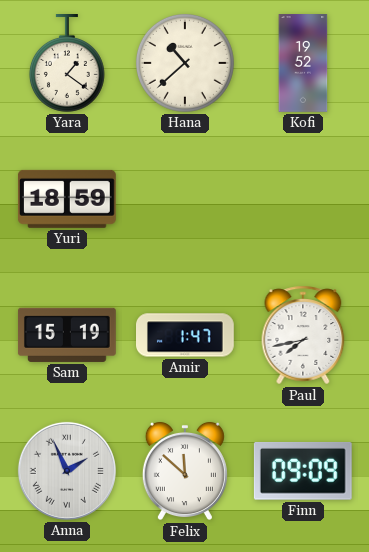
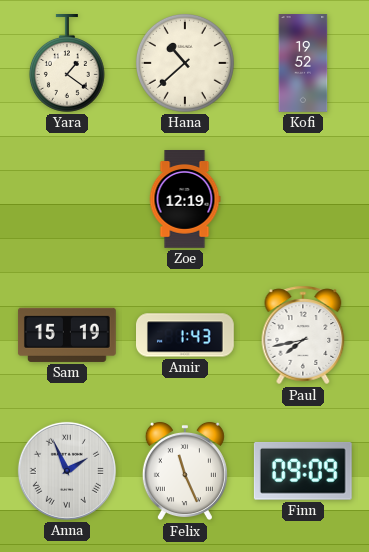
Yuri: 18:59 -> none (67, 199)
Zoe: none -> 12:19 (185, 200)
Amir: 1:47 -> 1:43 (186, 335)
Felix: 11:52 -> 11:26 (185, 471)
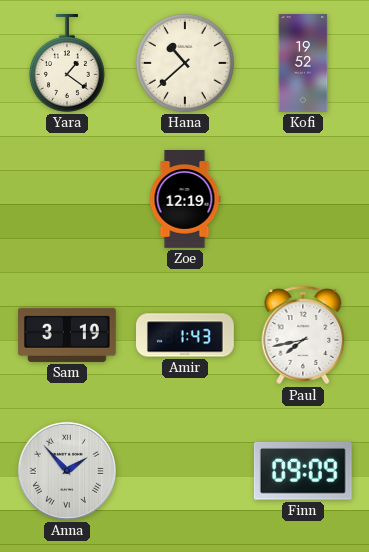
Sam: 15:19 -> 3:19 (67, 335)
Anna: 1:56 -> 1:53 (67, 471)
Felix: 11:26 -> none (185, 471)
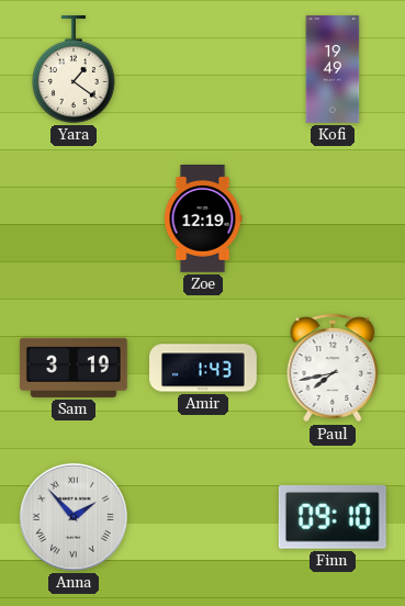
Hana: 10:38 -> none (185, 63)
Kofi: 19:52 -> 19:49 (333, 69)
Finn: 09:09 -> 09:10 (333, 517)
